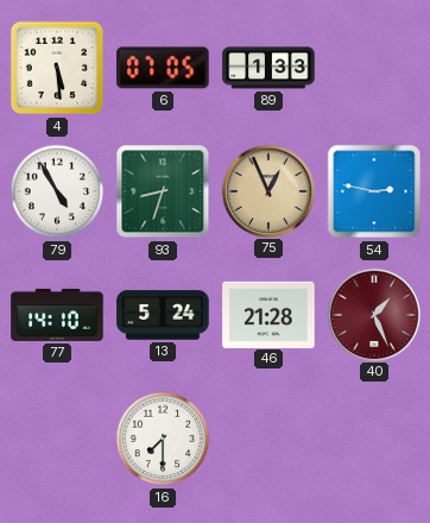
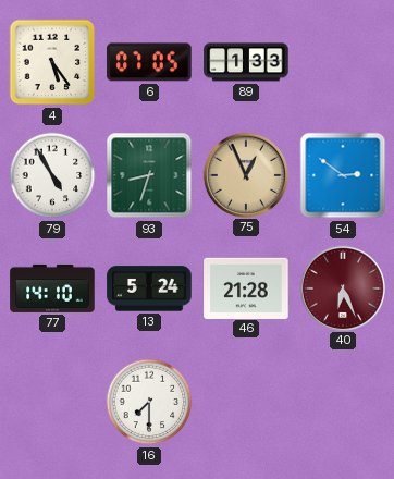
4: 5:29 -> 5:24 (52, 62)
54: 2:47 -> 2:51 (343, 175)
40: 1:26 -> 6:26 (342, 287)
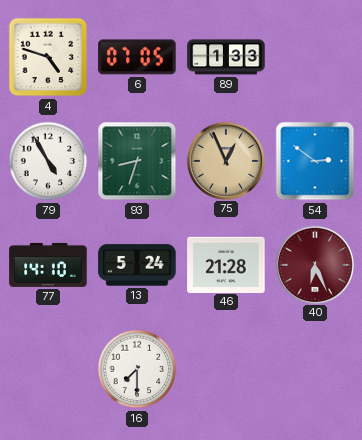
4: 5:24 -> 4:48 (48, 57)
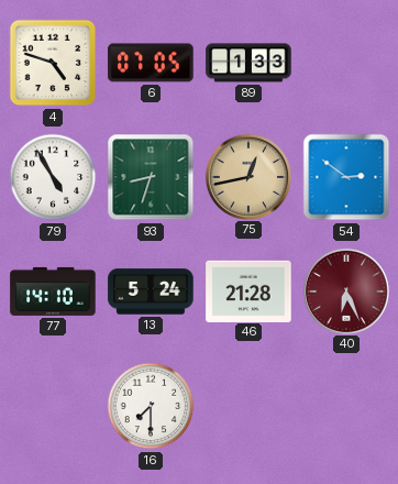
75: 12:56 -> 12:43 (247, 176)
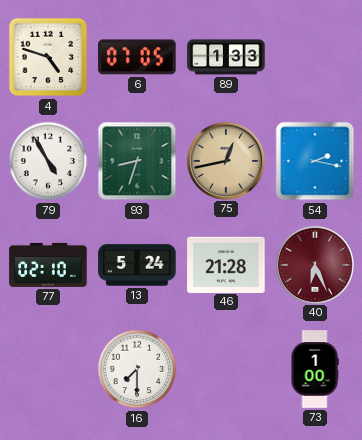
54: 2:51 -> 2:17 (315, 161)
77: 14:10 -> 02:10 (48, 265)
73: none -> 1:00 (315, 369)
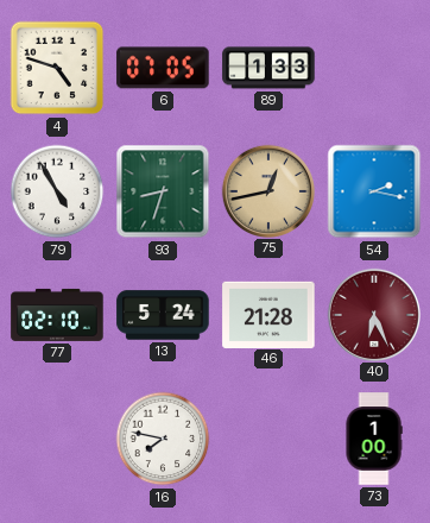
16: 7:30 -> 7:47 (163, 439)
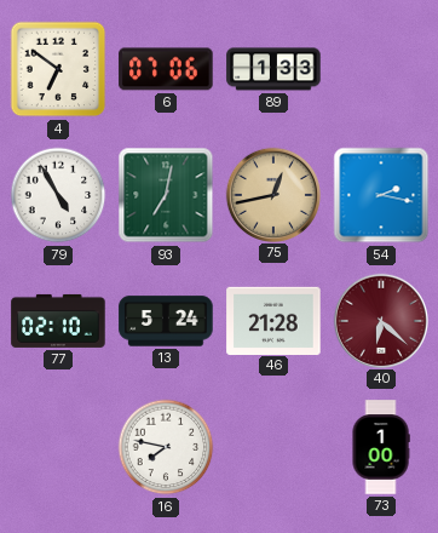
4: 4:48 -> 6:51 (58, 69)
6: 07:05 -> 07:06 (166, 69)
93: 8:33 -> 7:02 (166, 195)
40: 6:26 -> 6:22 (380, 320)
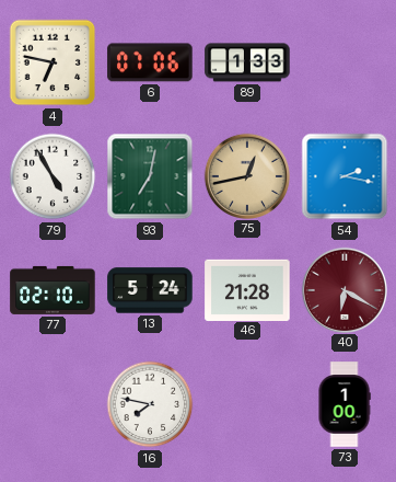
4: 6:51 -> 6:47 (53, 62)
40: 6:22 -> 6:20 (343, 289)
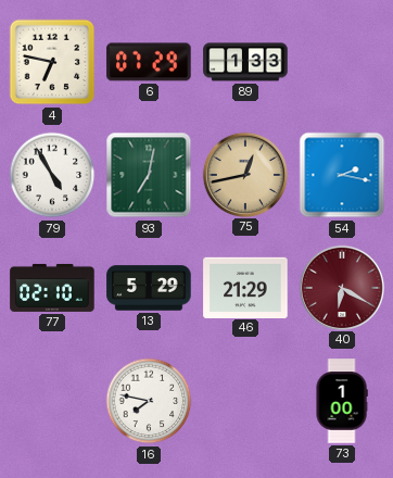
6: 07:06 -> 07:29 (149, 62)
13: 5:24 -> 5:29 (149, 288)
46: 21:28 -> 21:29 (245, 287)
